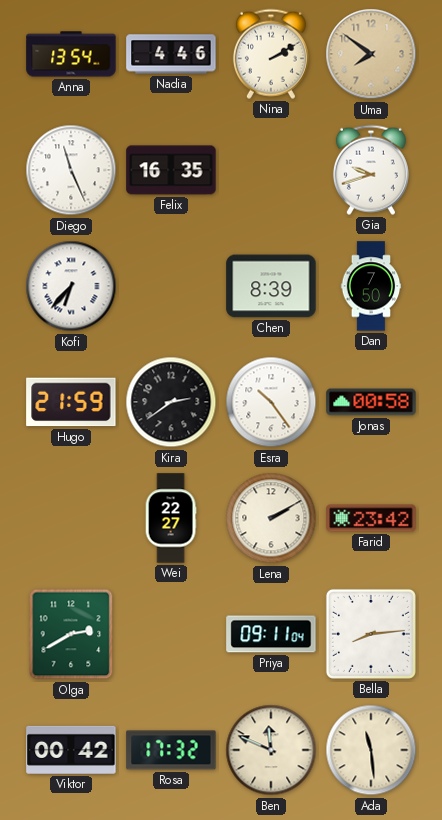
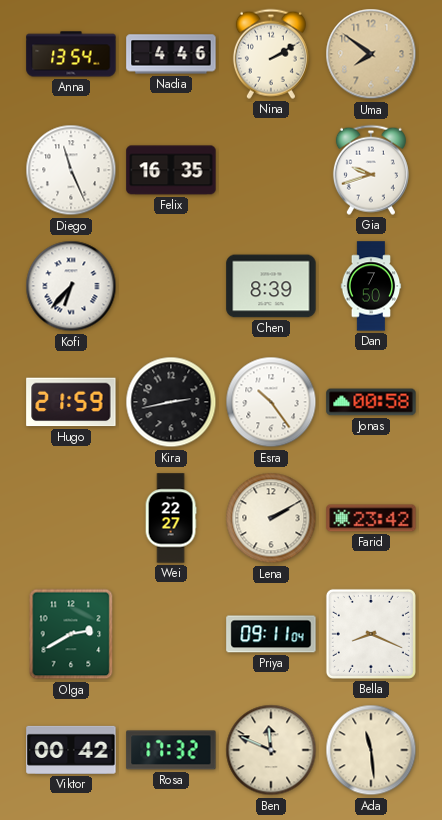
Kira: 2:39 -> 2:43 (171, 402)
Bella: 8:14 -> 8:19 (371, 634)
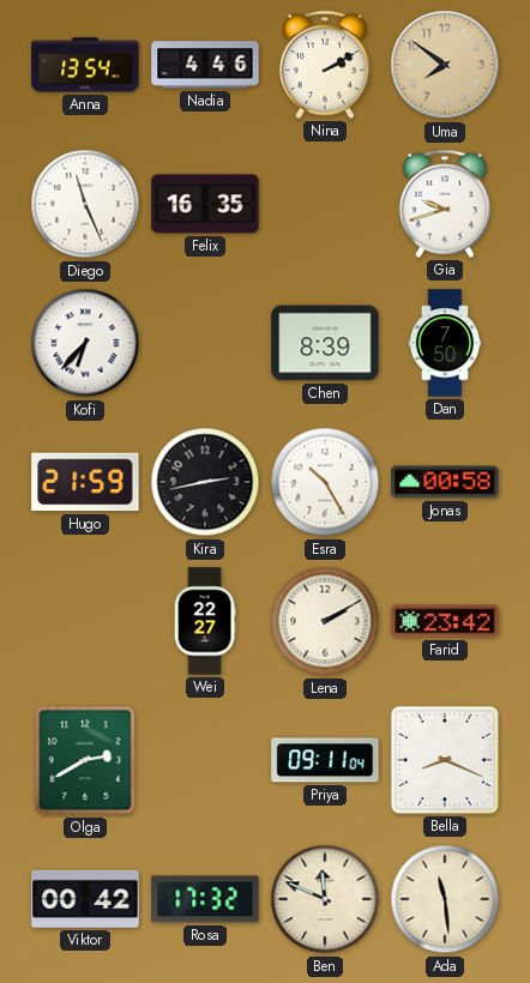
Esra: 10:24 -> 10:25 (325, 482)
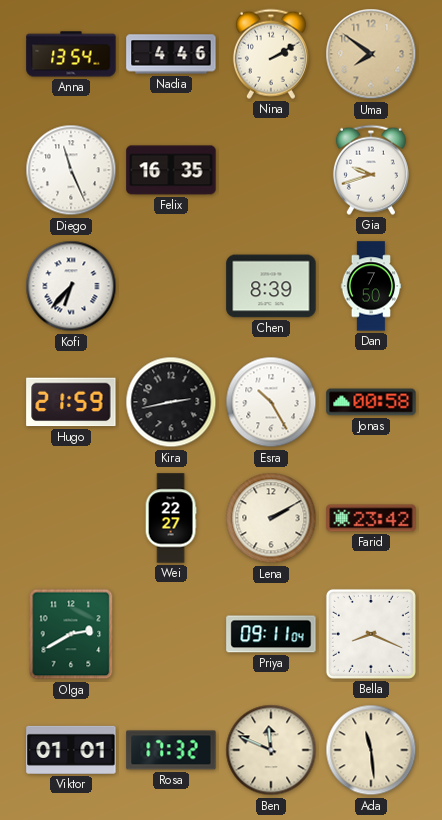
Viktor: 00:42 -> 01:01 (71, 750)
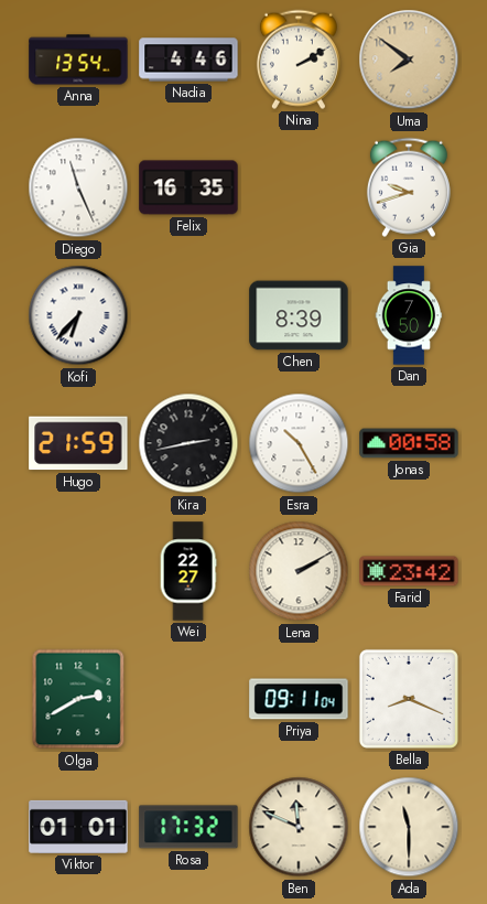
Ada: 11:29 -> 11:30 (409, 827)
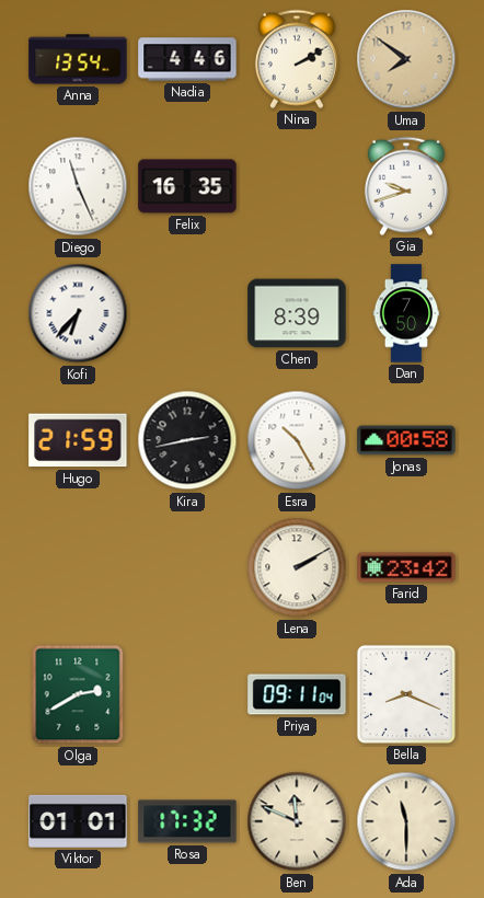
Wei: 22:27 -> none (188, 571)
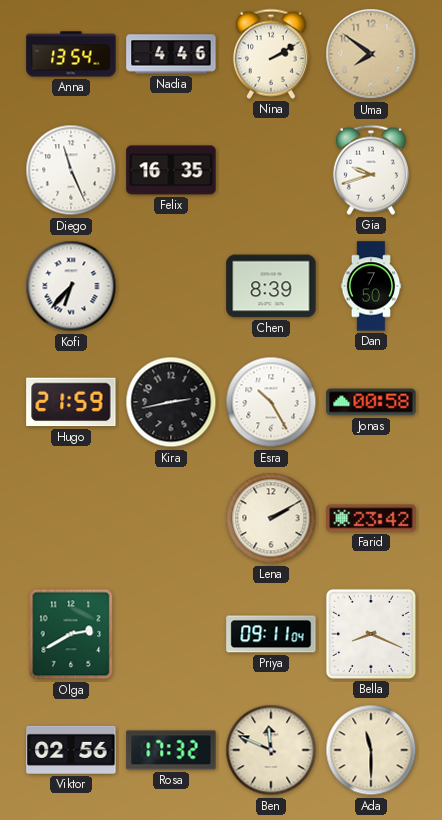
Viktor: 01:01 -> 02:56 (71, 750)
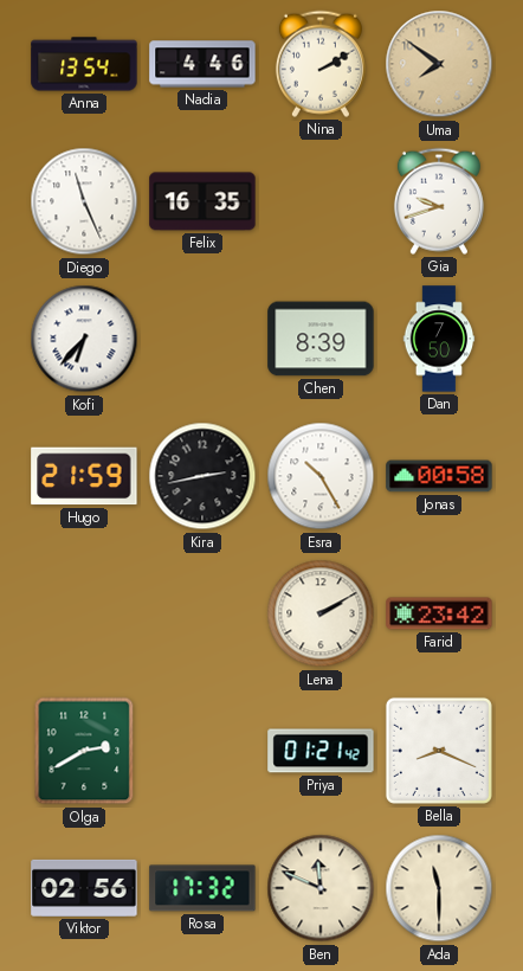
Priya: 09:11 -> 01:21 (321, 751)
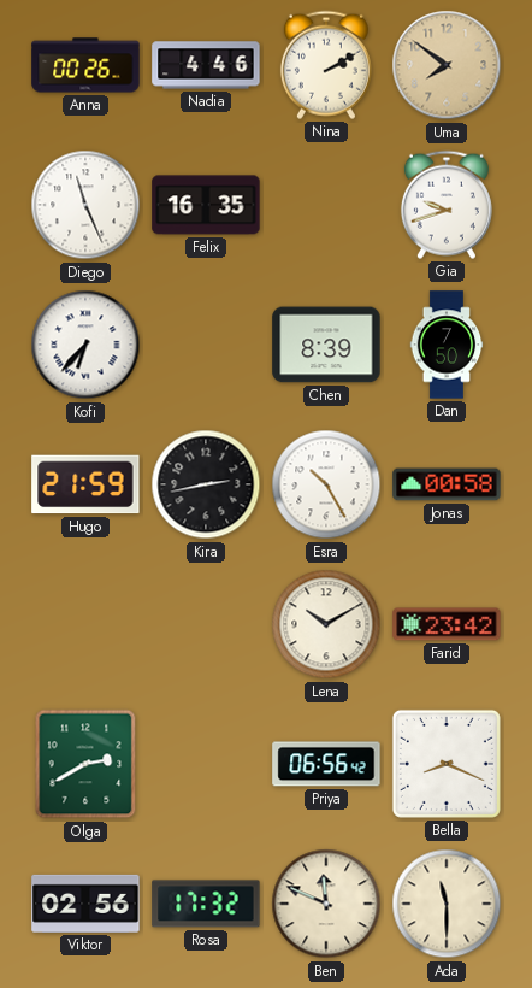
Anna: 13:54 -> 00:26 (85, 65)
Lena: 2:10 -> 10:10 (326, 624)
Priya: 01:21 -> 06:56 (326, 764)
